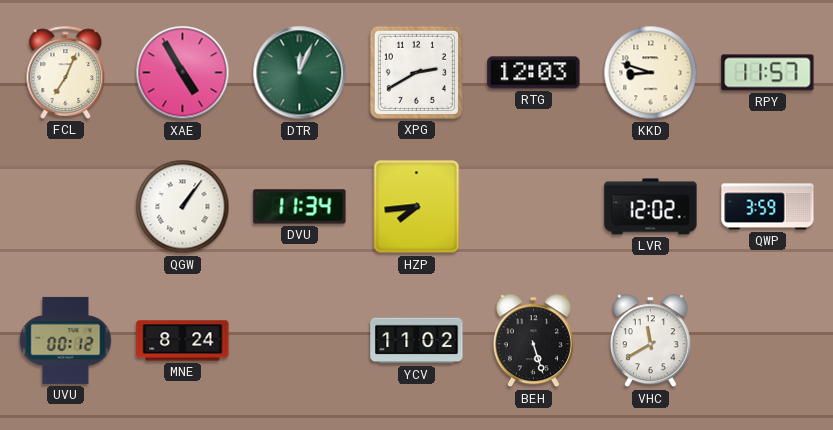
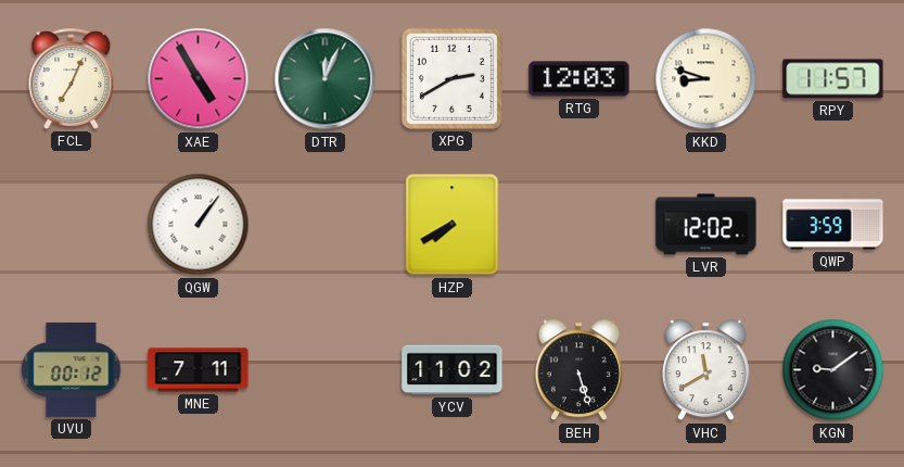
DVU: 11:34 -> none (300, 207)
HZP: 7:44 -> 7:40 (453, 225)
MNE: 8:24 -> 7:11 (199, 370)
KGN: none -> 9:09 (833, 370)
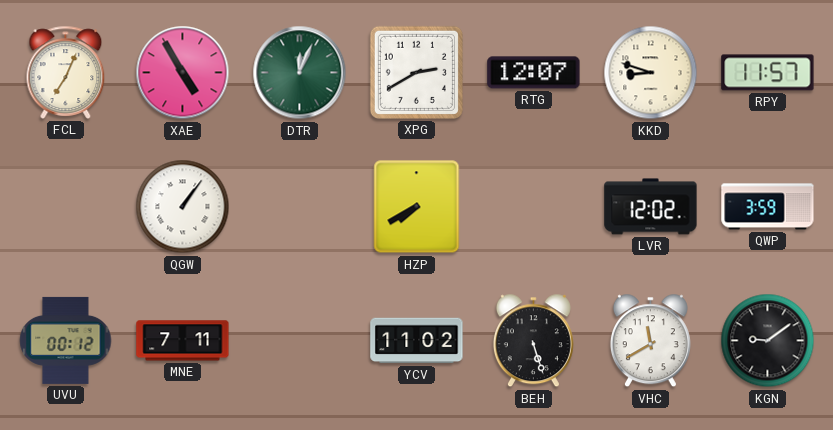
RTG: 12:03 -> 12:07 (534, 73)
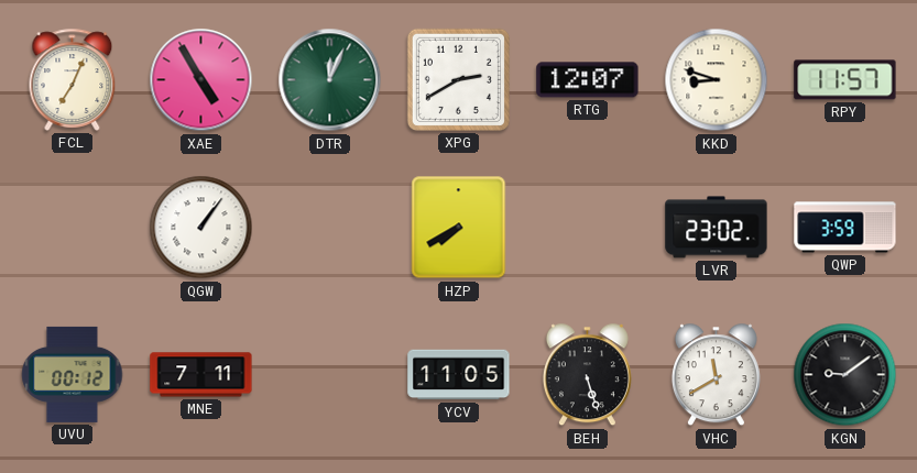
LVR: 12:02 -> 23:02 (717, 228)
YCV: 11:02 -> 11:05 (459, 375)
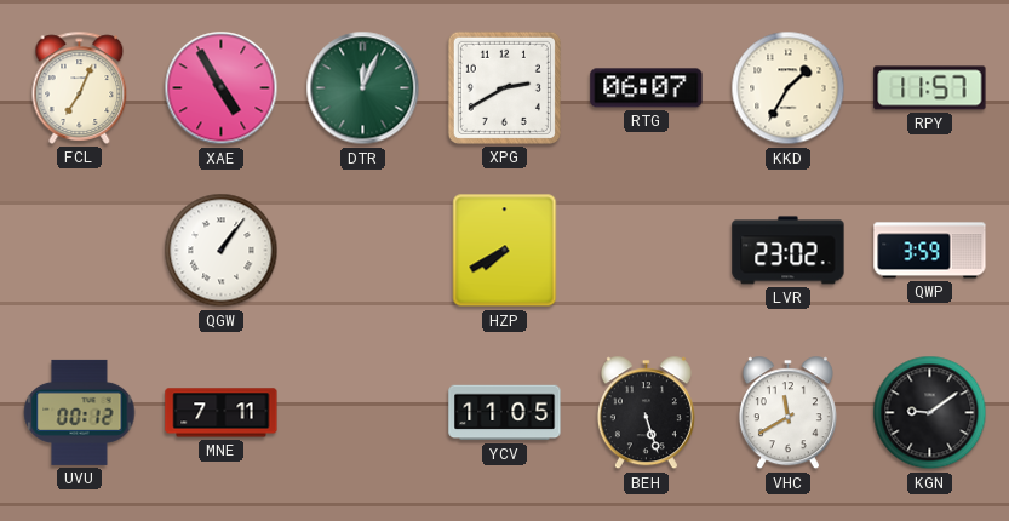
RTG: 12:07 -> 06:07 (647, 88)
KKD: 8:48 -> 1:35 (789, 88)
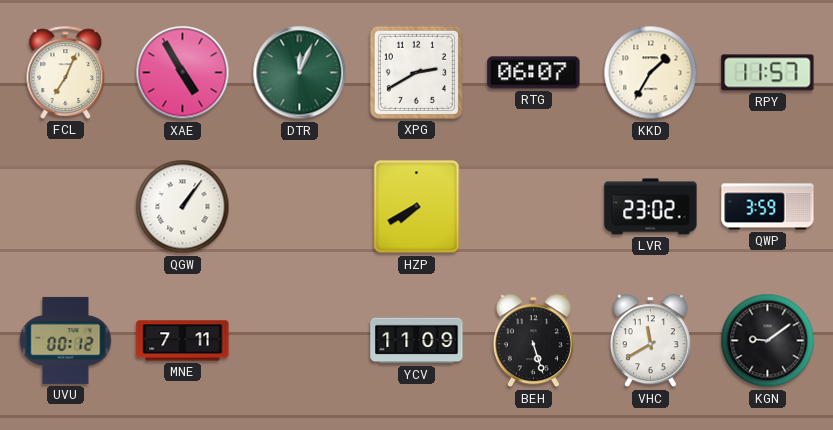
YCV: 11:05 -> 11:09 (417, 341)
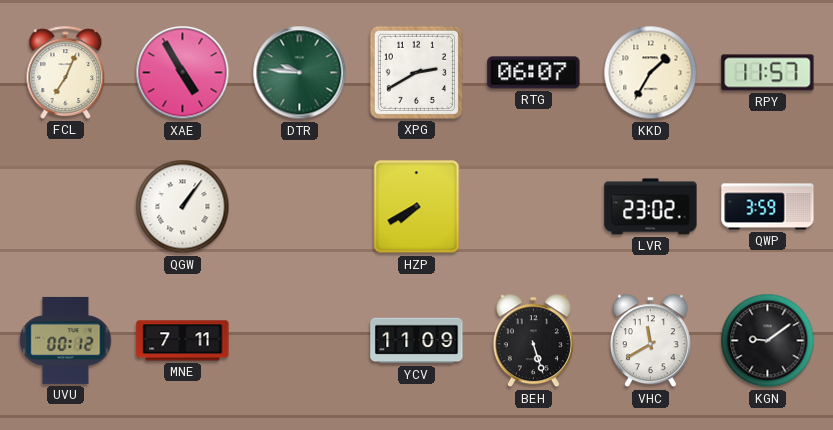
DTR: 12:04 -> 9:46 (300, 73)
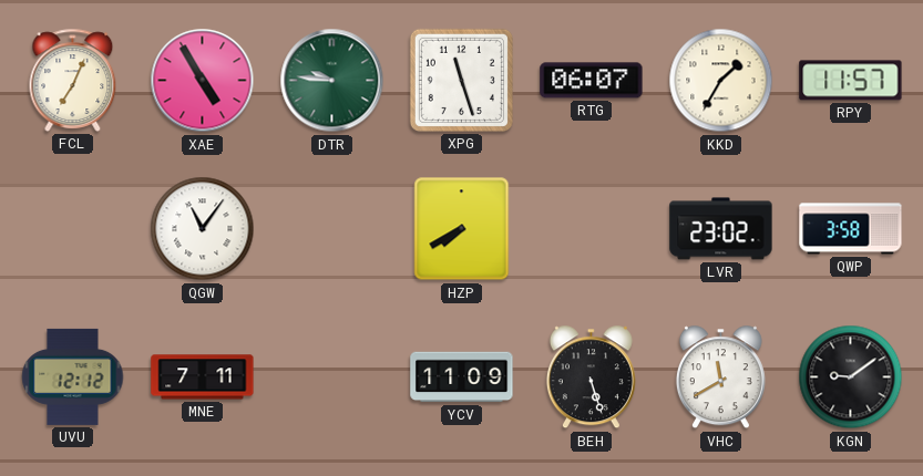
XPG: 2:40 -> 11:27 (461, 80)
QGW: 1:06 -> 11:06 (203, 229)
QWP: 3:59 -> 3:58 (851, 229)
UVU: 00:12 -> 12:12 (73, 376)
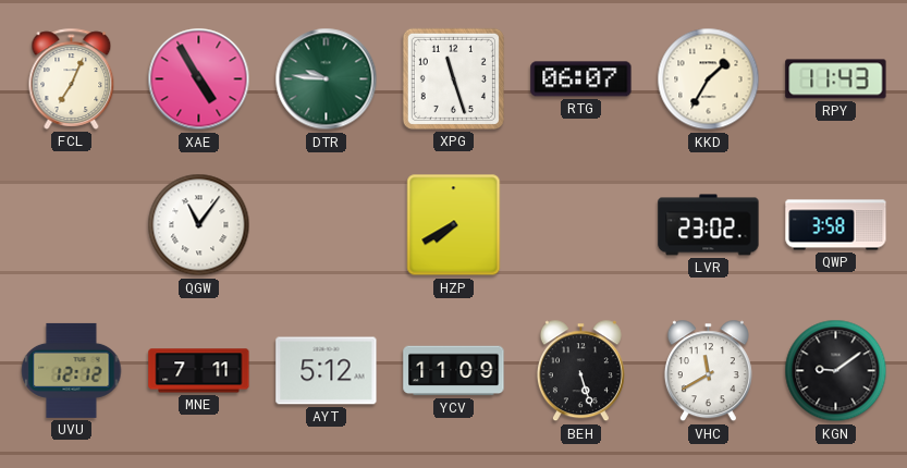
RPY: 11:57 -> 11:43 (836, 79)
AYT: none -> 5:12 (327, 371)
